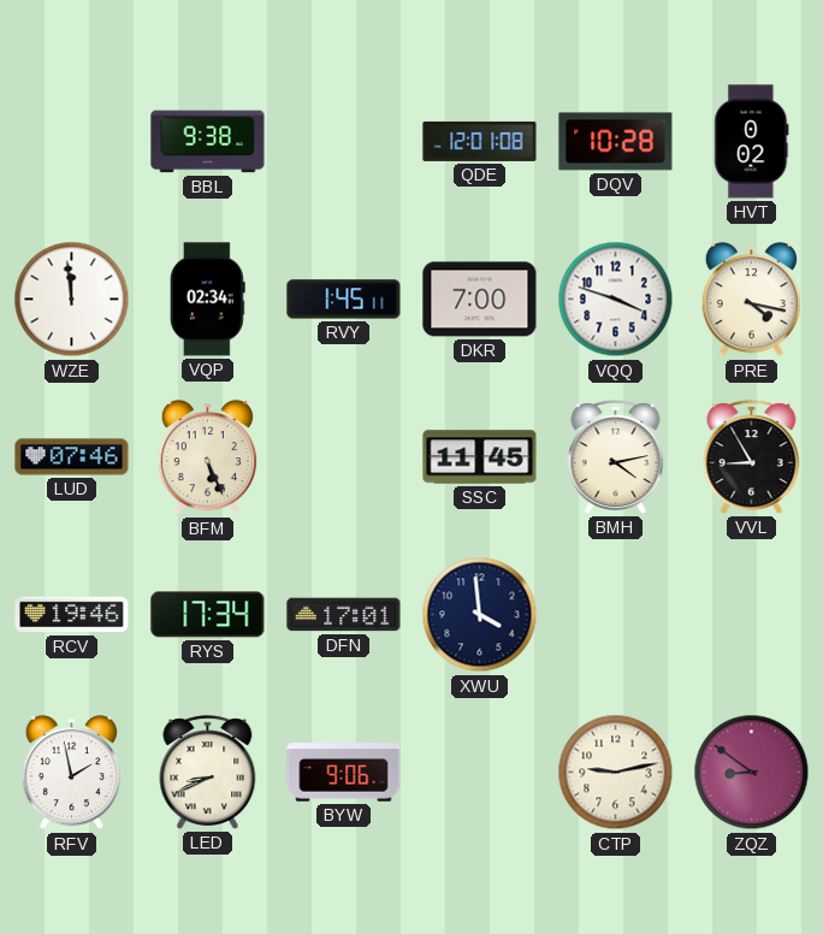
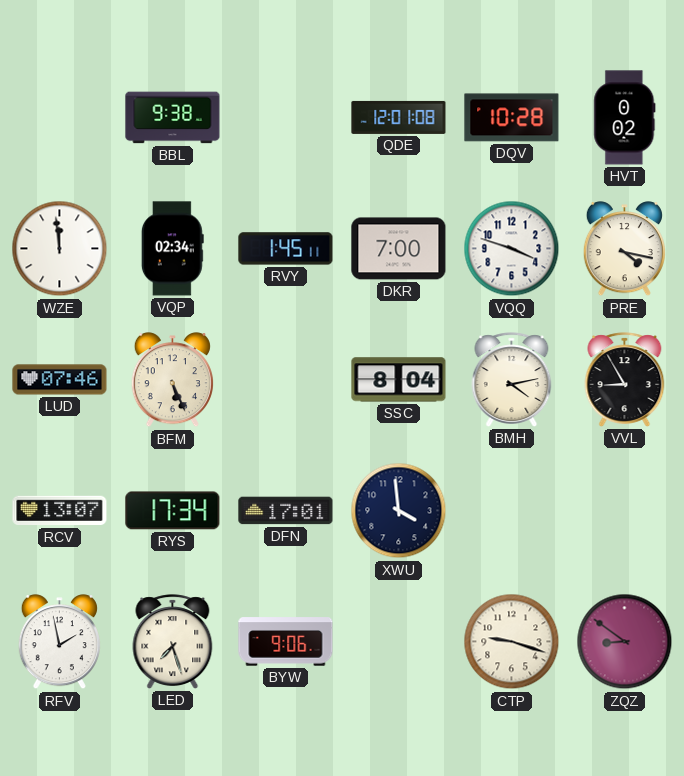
SSC: 11:45 -> 8:04 (399, 380)
RCV: 19:46 -> 13:07 (60, 511)
LED: 8:41 -> 7:27 (173, 642)
CTP: 9:13 -> 9:18 (512, 642)
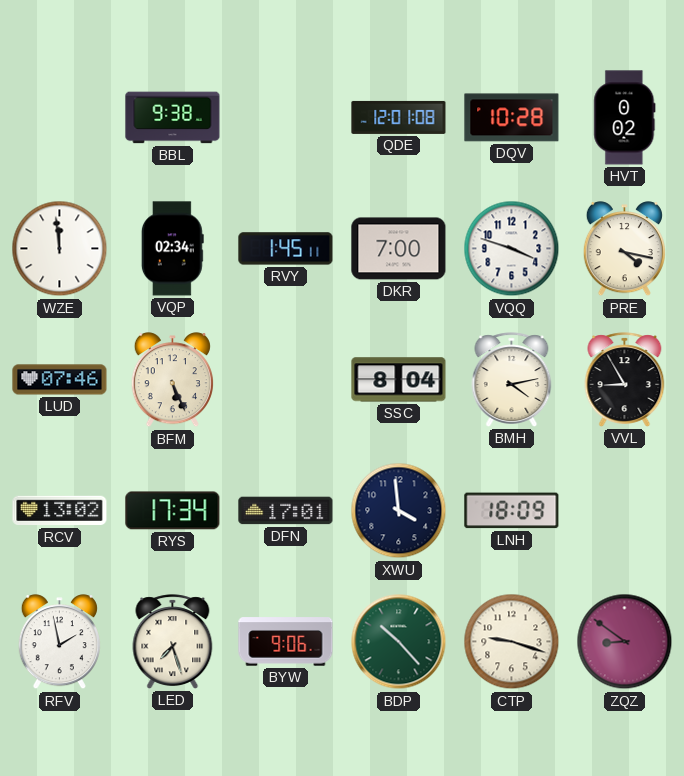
RCV: 13:07 -> 13:02 (60, 511)
LNH: none -> 18:09 (512, 511)
BDP: none -> 10:23 (399, 642)
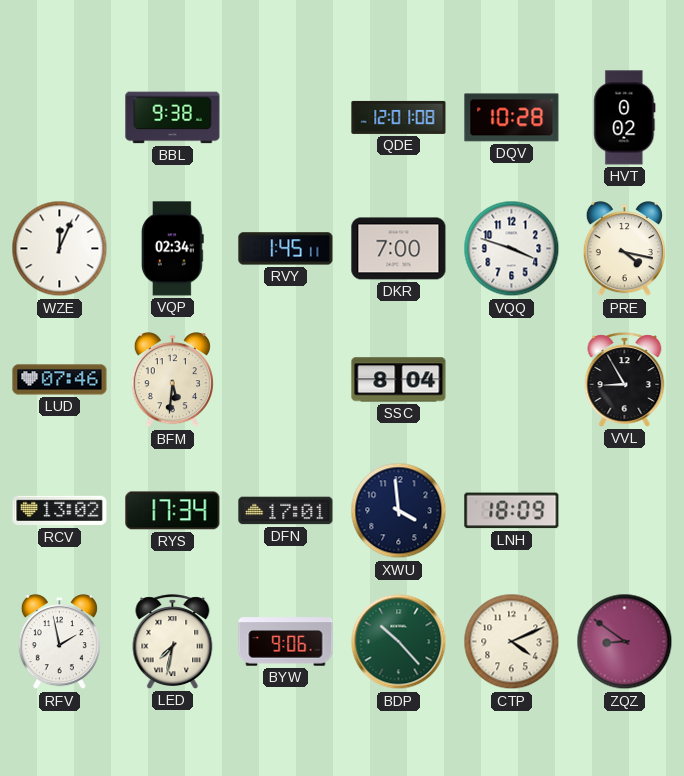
WZE: 11:59 -> 12:04 (60, 249)
BFM: 5:26 -> 5:31 (172, 380)
BMH: 4:13 -> none (512, 380)
LED: 7:27 -> 7:32 (173, 642)
CTP: 9:18 -> 4:11 (512, 642)
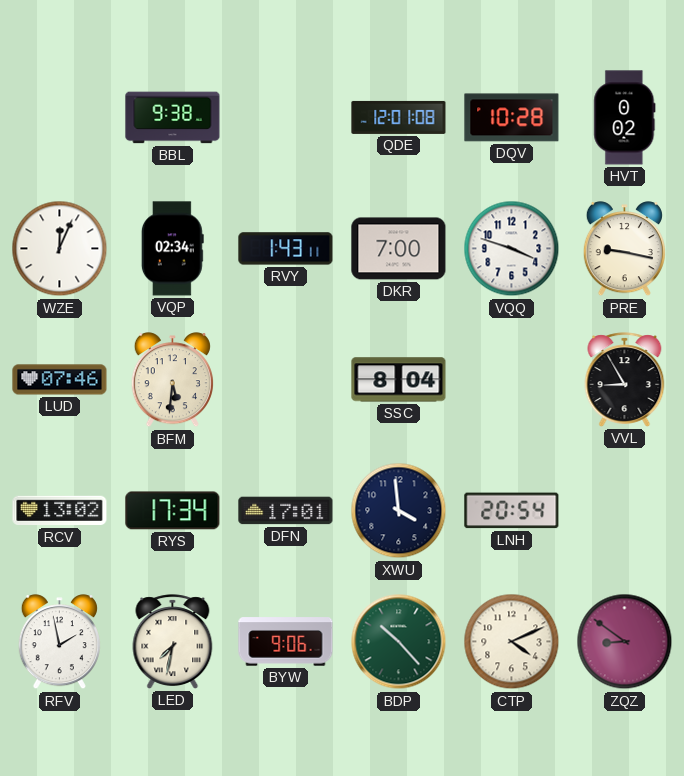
RVY: 1:45 -> 1:43 (286, 249)
PRE: 4:17 -> 9:17 (624, 249)
LNH: 18:09 -> 20:54 (512, 511)
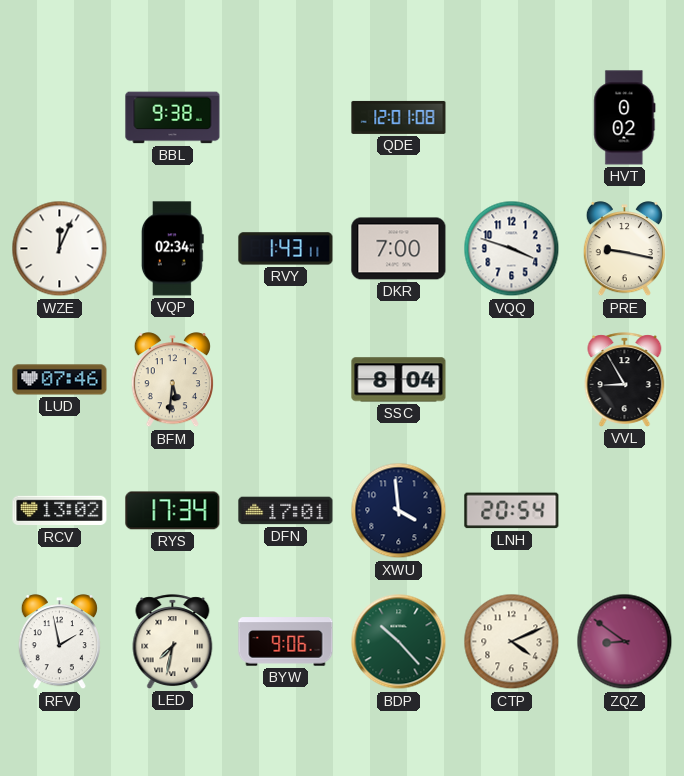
DQV: 10:28 -> none (512, 118)
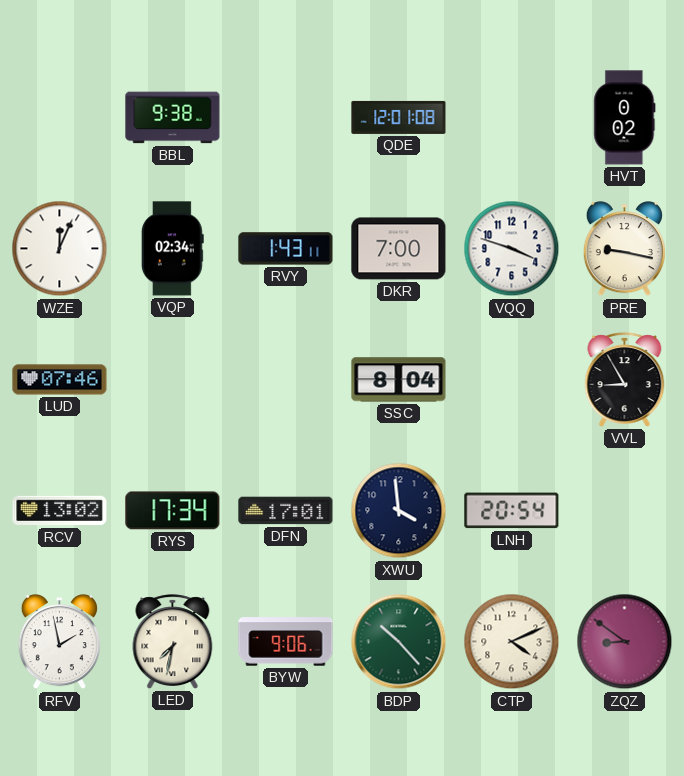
BFM: 5:31 -> none (172, 380)
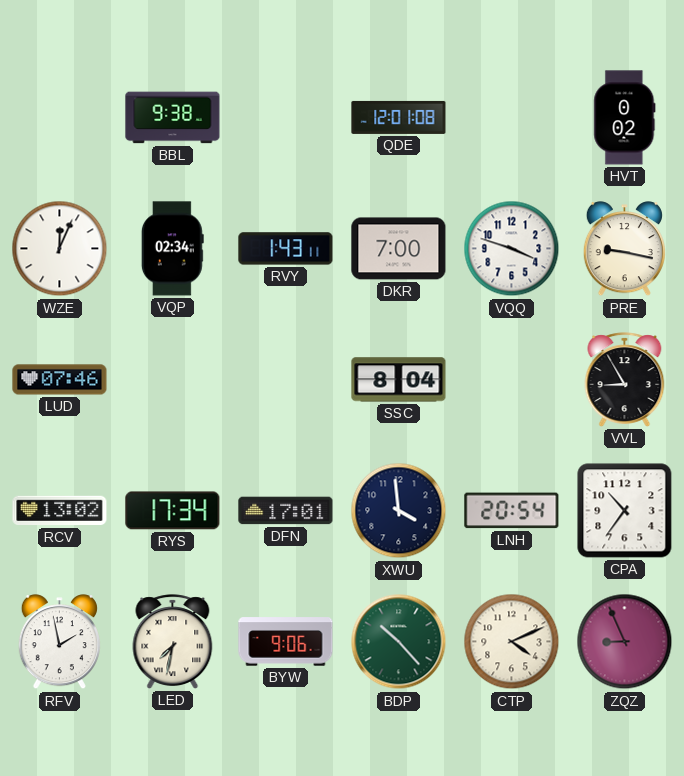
CPA: none -> 10:36 (625, 511)
ZQZ: 8:51 -> 8:56 (625, 642)
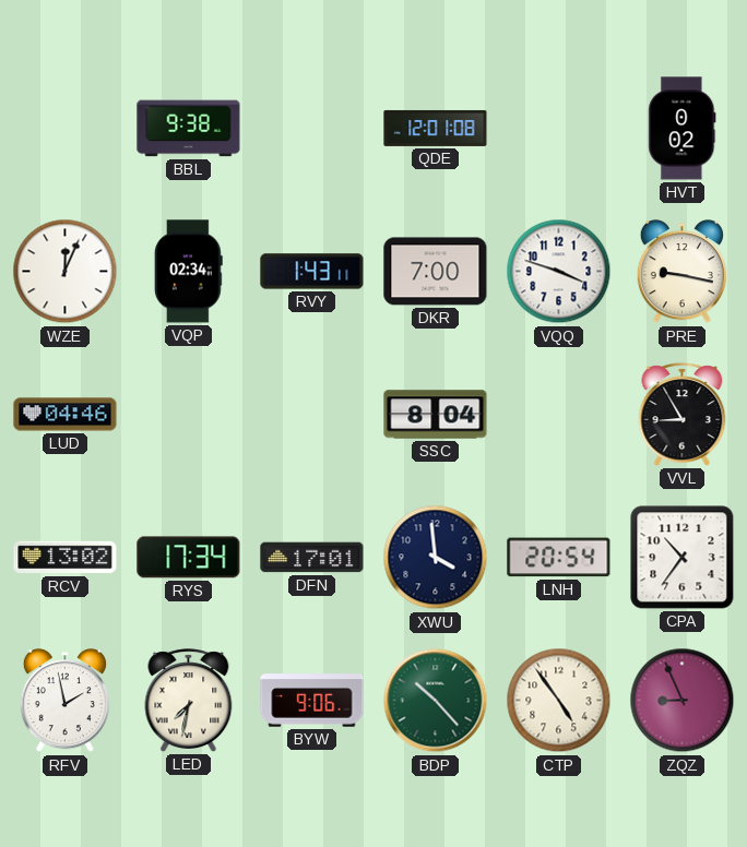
LUD: 07:46 -> 04:46 (66, 415)
CTP: 4:11 -> 4:54 (559, 701)
